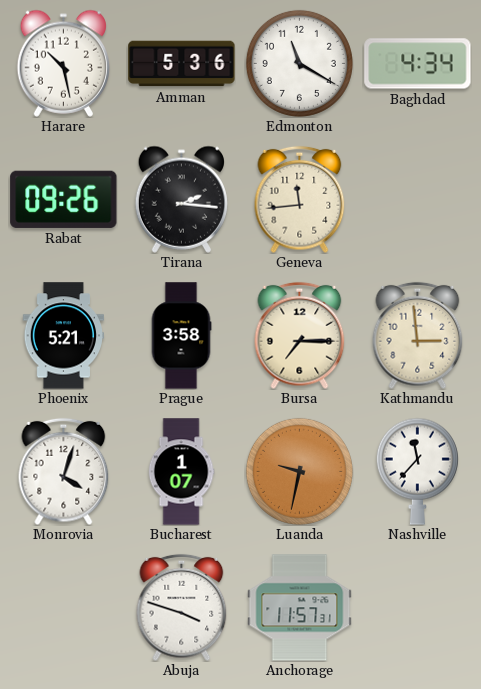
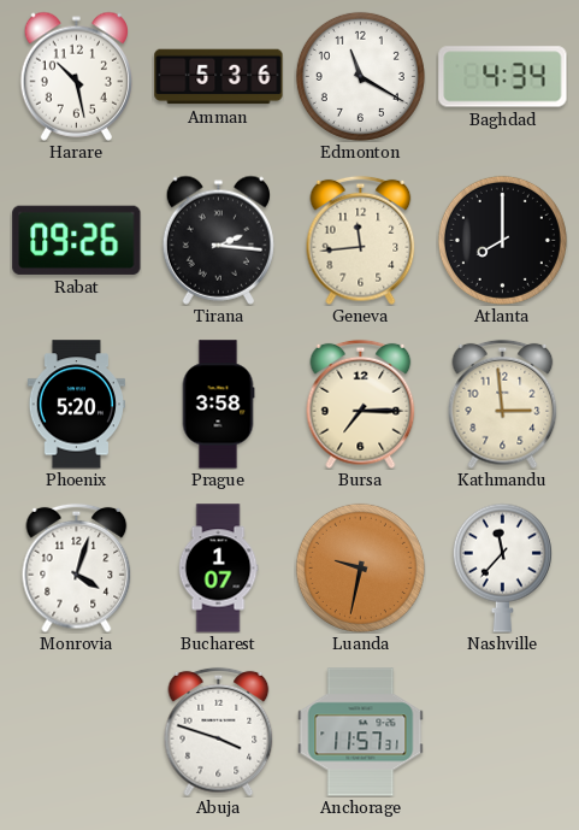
Atlanta: none -> 8:00 (502, 240)
Phoenix: 5:21 -> 5:20 (76, 405)
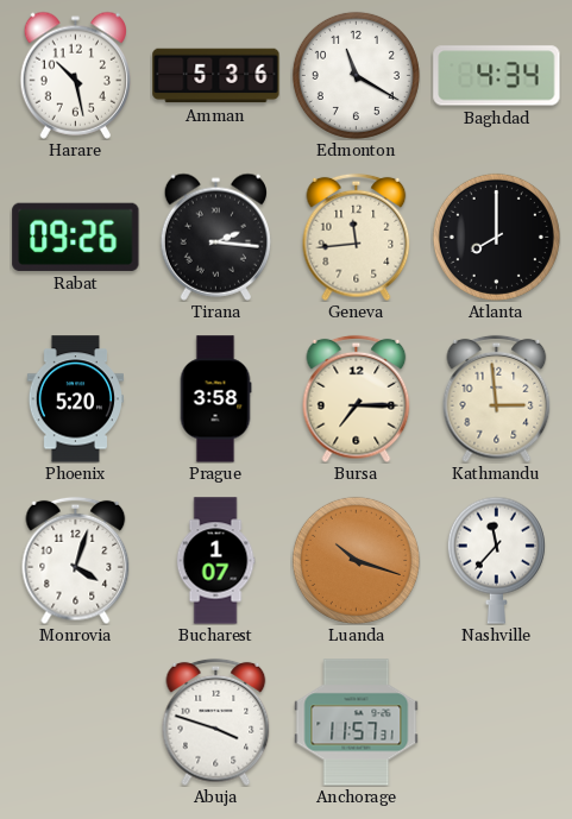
Luanda: 9:32 -> 10:18 (356, 560)
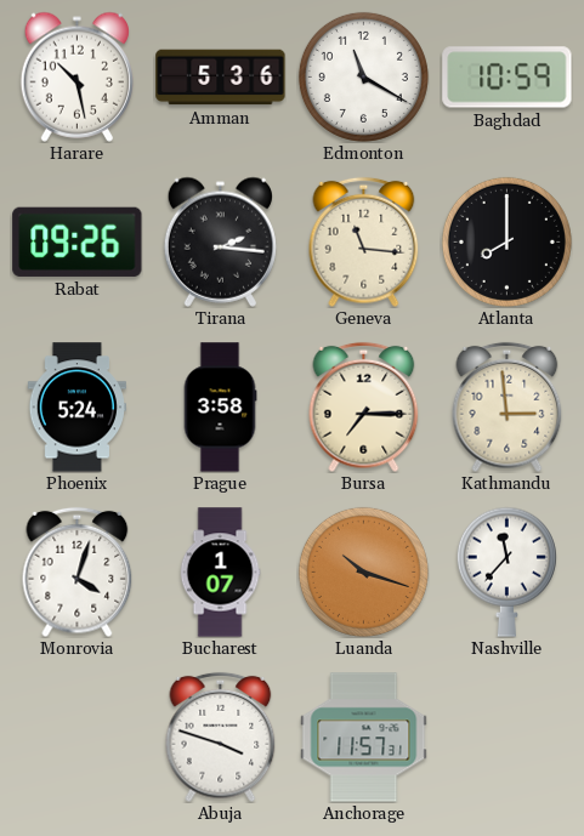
Baghdad: 4:34 -> 10:59 (508, 78)
Geneva: 11:44 -> 11:16 (364, 241)
Phoenix: 5:20 -> 5:24 (76, 408)
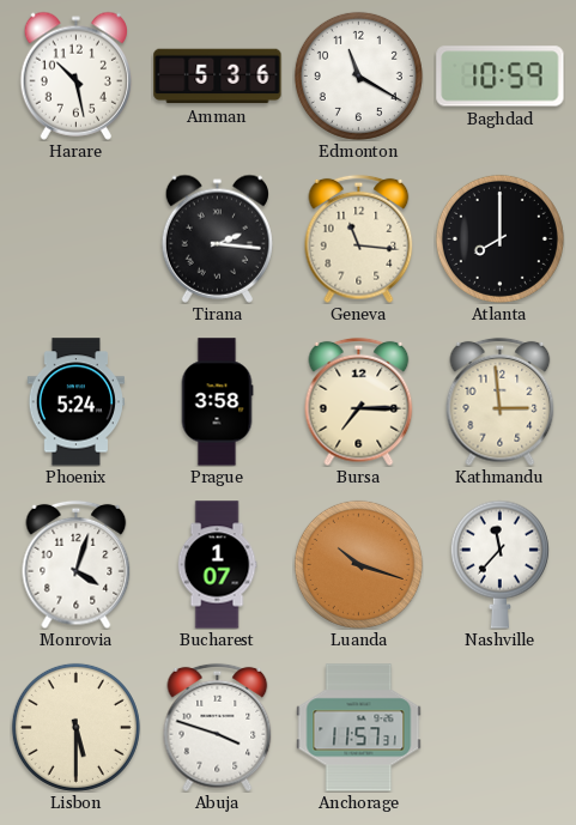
Rabat: 09:26 -> none (78, 241)
Lisbon: none -> 5:30 (75, 727)
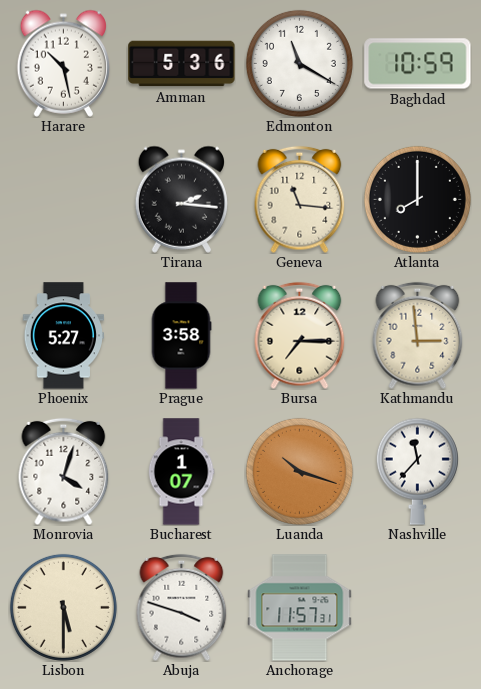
Phoenix: 5:24 -> 5:27 (63, 336)
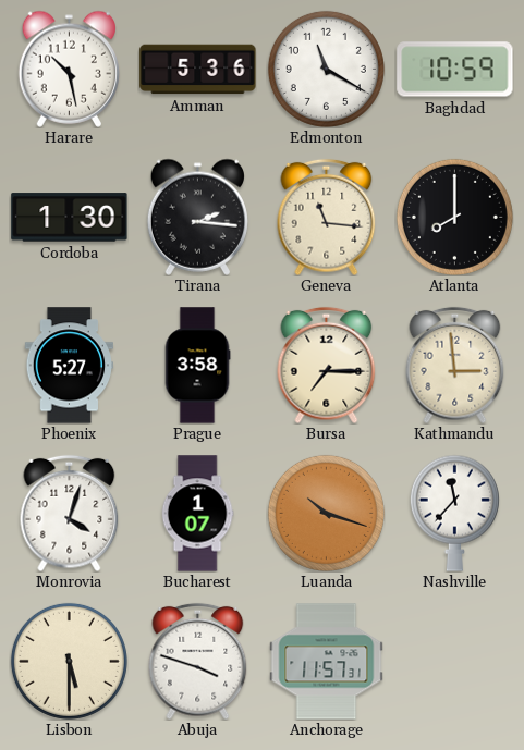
Cordoba: none -> 1:30 (70, 218)
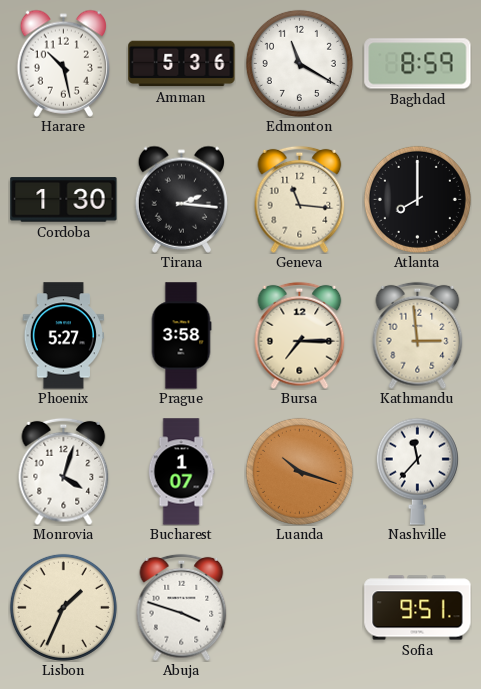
Baghdad: 10:59 -> 8:59 (418, 64)
Lisbon: 5:30 -> 1:34 (63, 607)
Anchorage: 11:57 -> none (327, 662)
Sofia: none -> 9:51 (418, 608)
